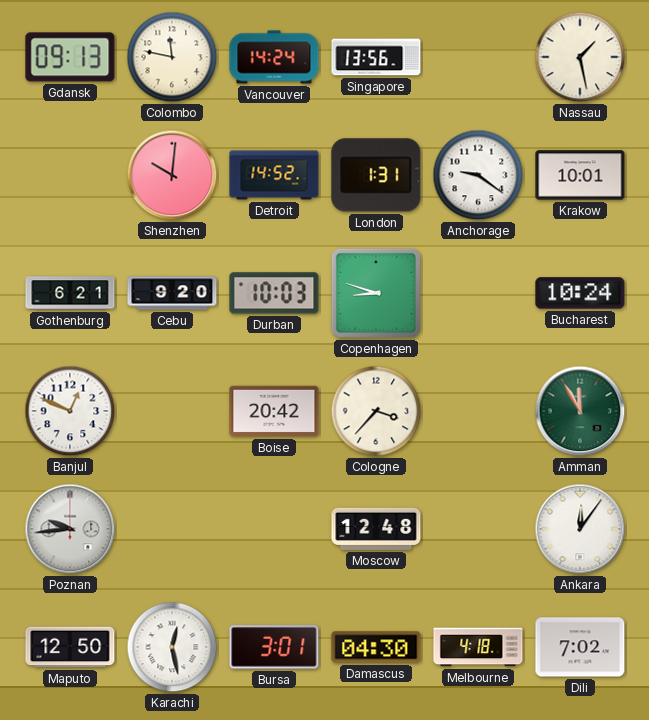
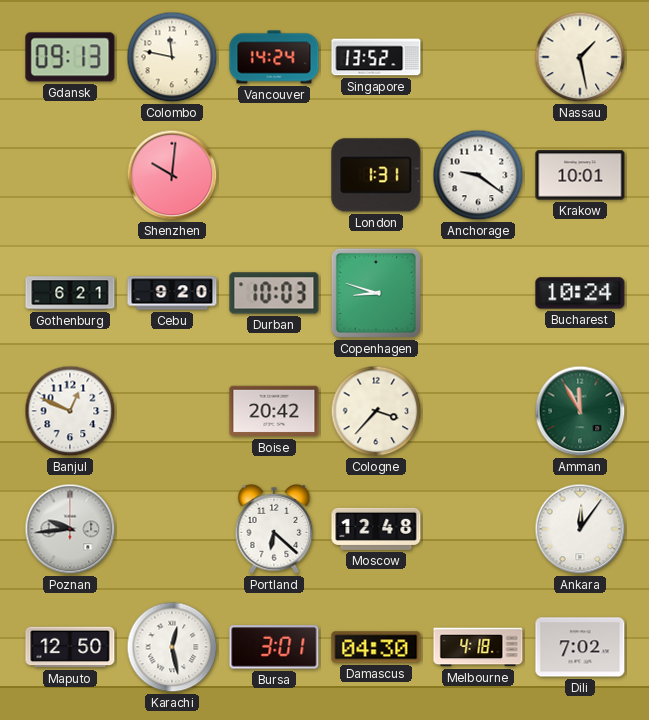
Singapore: 13:56 -> 13:52 (376, 57)
Detroit: 14:52 -> none (274, 175)
Portland: none -> 6:22 (274, 530)
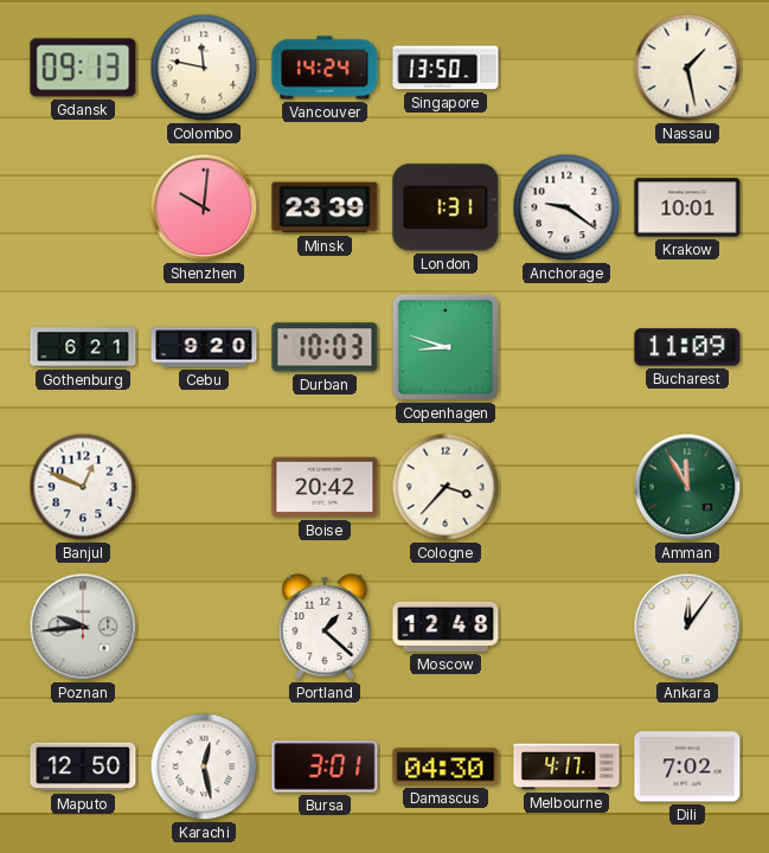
Singapore: 13:52 -> 13:50 (446, 68)
Minsk: none -> 23:39 (325, 207)
Bucharest: 10:24 -> 11:09 (687, 347)
Portland: 6:22 -> 1:22 (325, 628)
Melbourne: 4:18 -> 4:17 (566, 767)
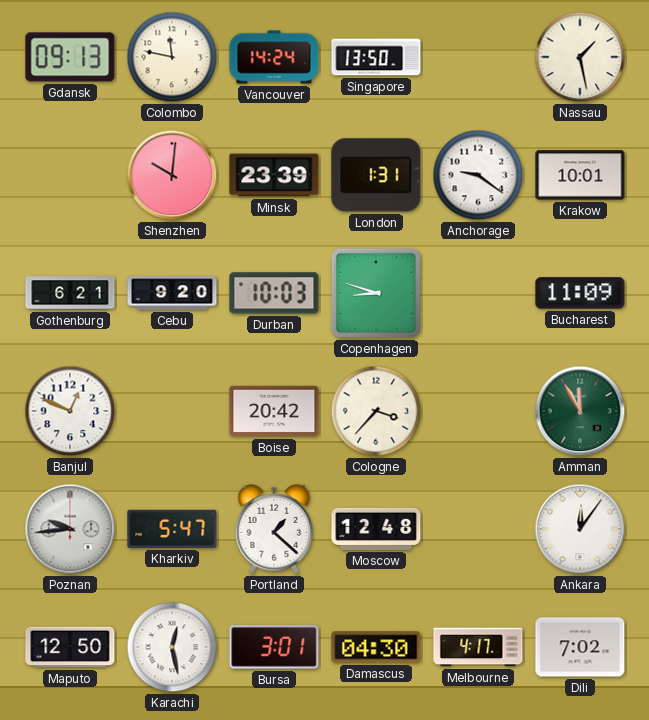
Kharkiv: none -> 5:47 (172, 529)
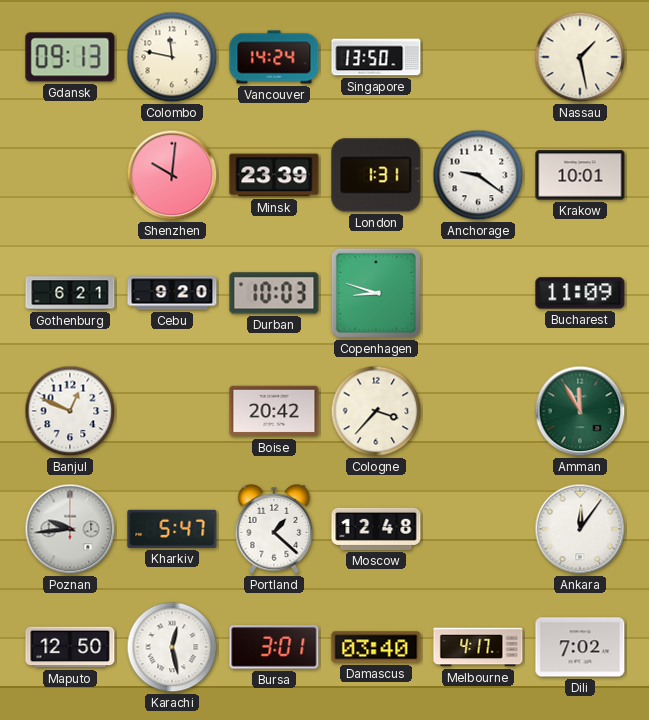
Damascus: 04:30 -> 03:40 (376, 647)
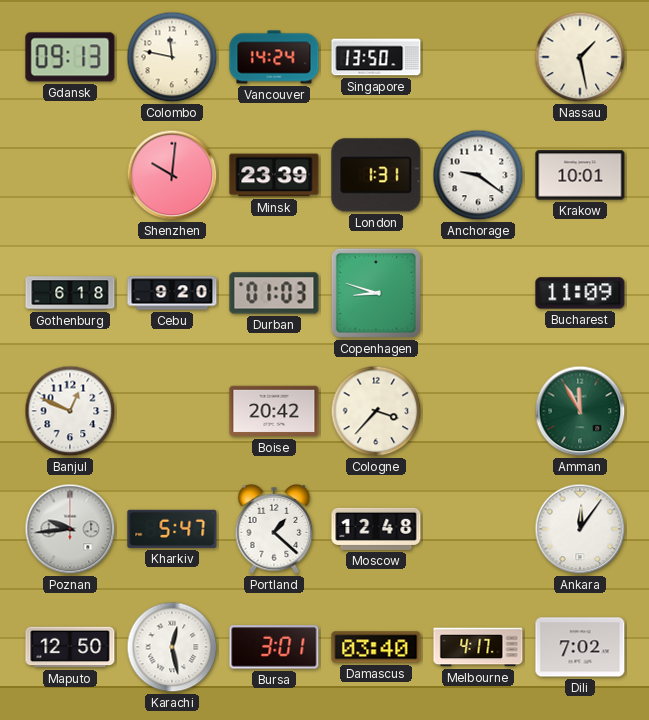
Gothenburg: 6:21 -> 6:18 (70, 293)
Durban: 10:03 -> 01:03 (274, 293)
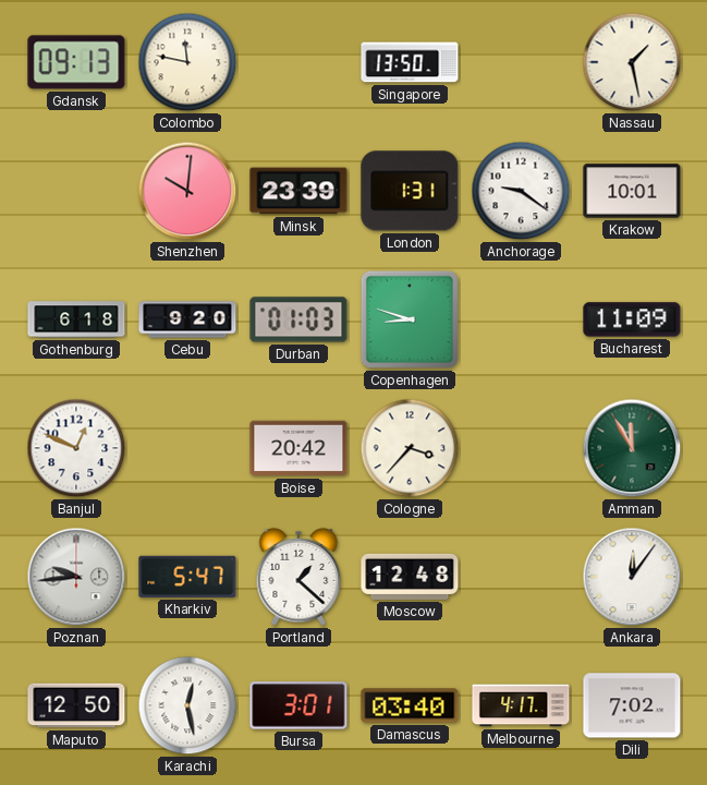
Vancouver: 14:24 -> none (274, 57)
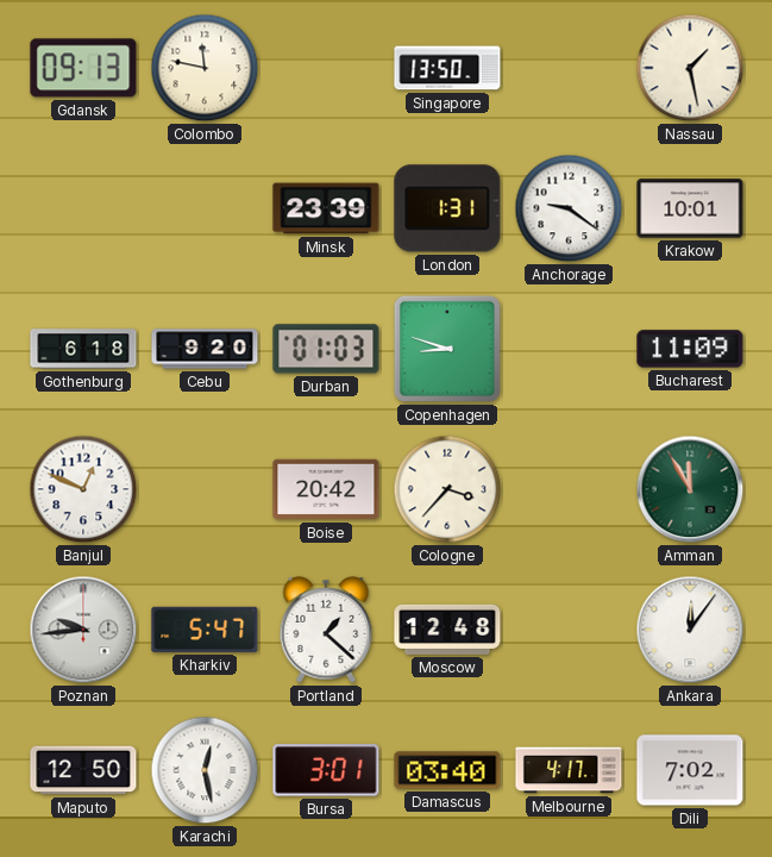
Shenzhen: 10:01 -> none (187, 191)
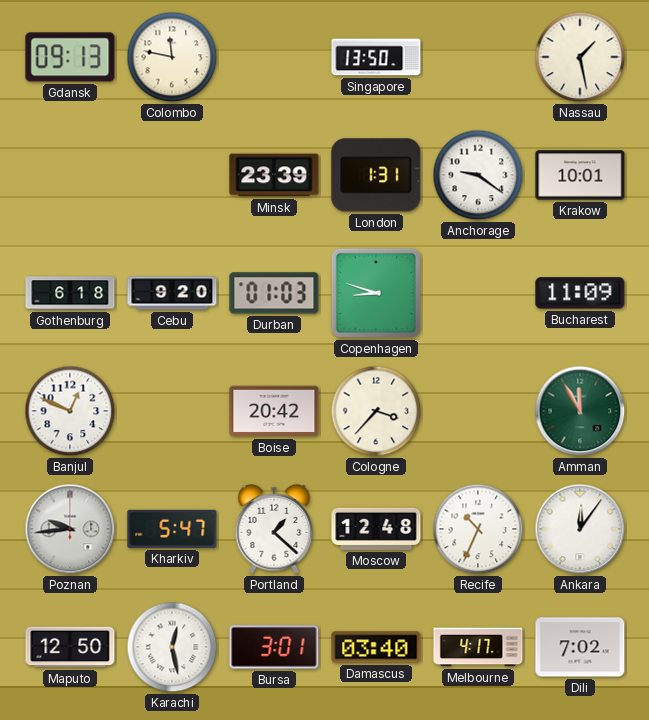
Recife: none -> 10:34 (478, 529)
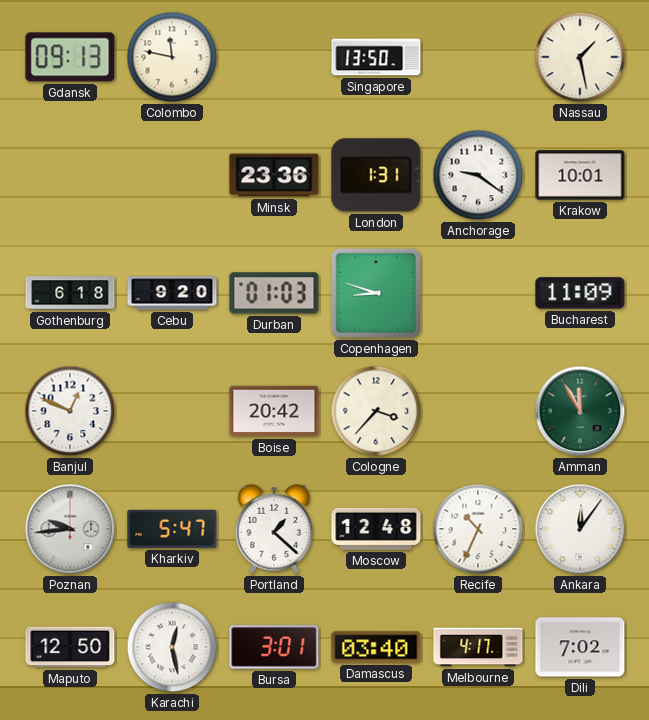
Minsk: 23:39 -> 23:36 (274, 175)
